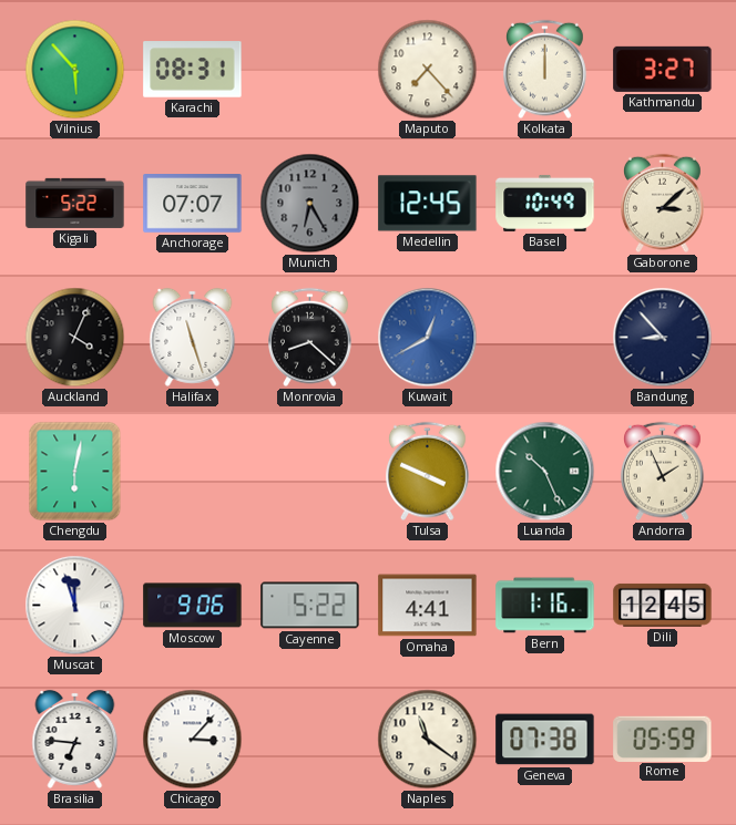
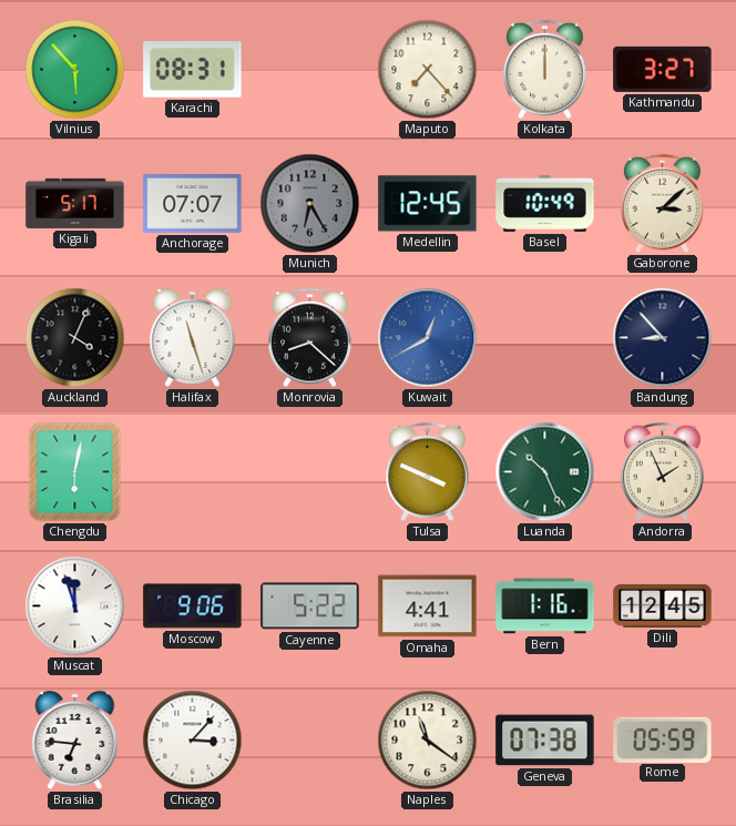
Kigali: 5:22 -> 5:17 (75, 203)
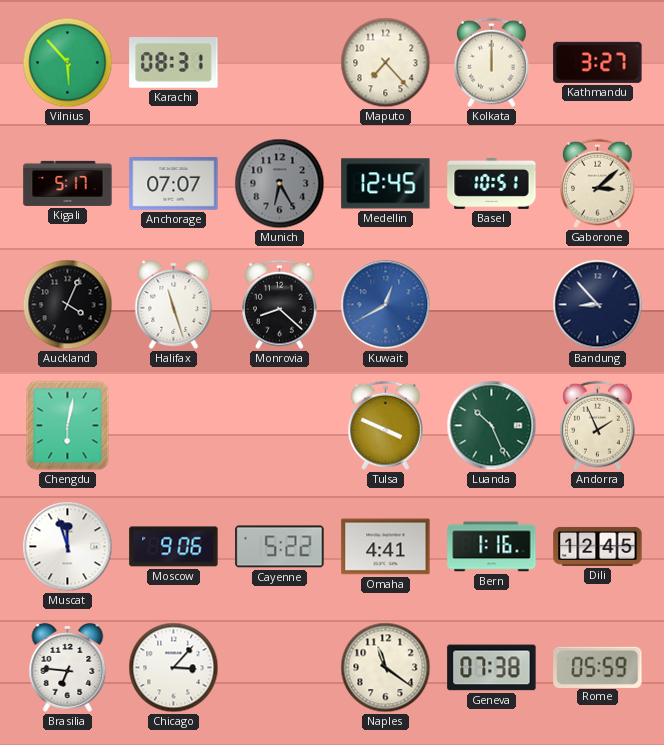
Basel: 10:49 -> 10:51 (492, 183)
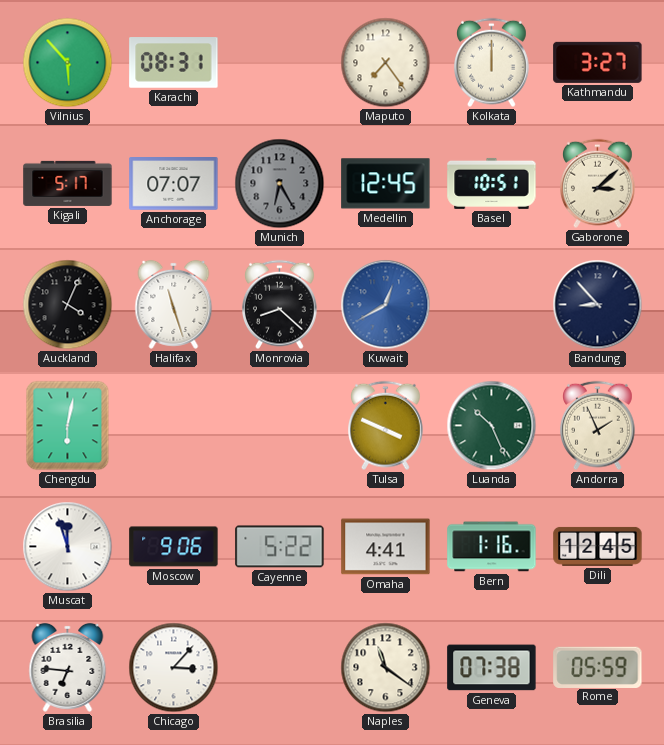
Maputo: 7:23 -> 7:24 (386, 63)
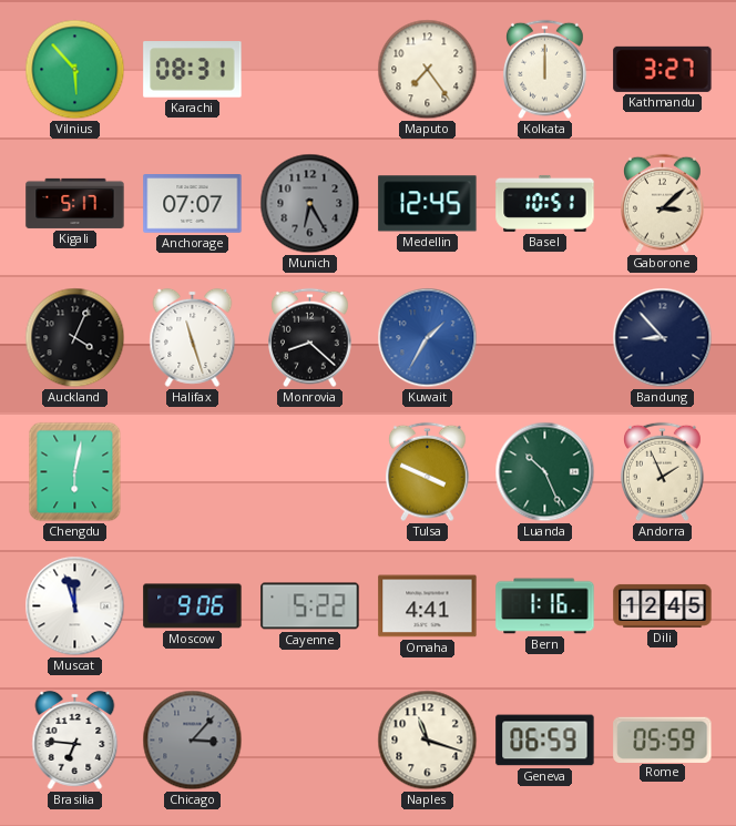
Kuwait: 12:40 -> 1:35 (428, 338)
Chicago dial: white -> grey (193, 741)
Naples: 11:21 -> 11:18 (428, 741)
Geneva: 07:38 -> 06:59 (545, 741)
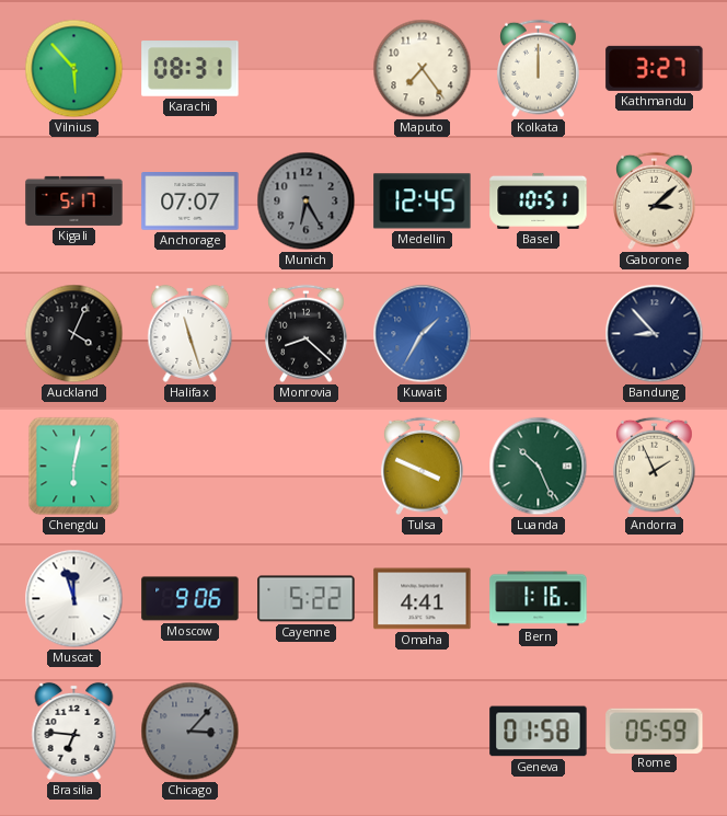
Dili: 12:45 -> none (663, 605)
Naples: 11:18 -> none (428, 741)
Geneva: 06:59 -> 01:58 (539, 732)
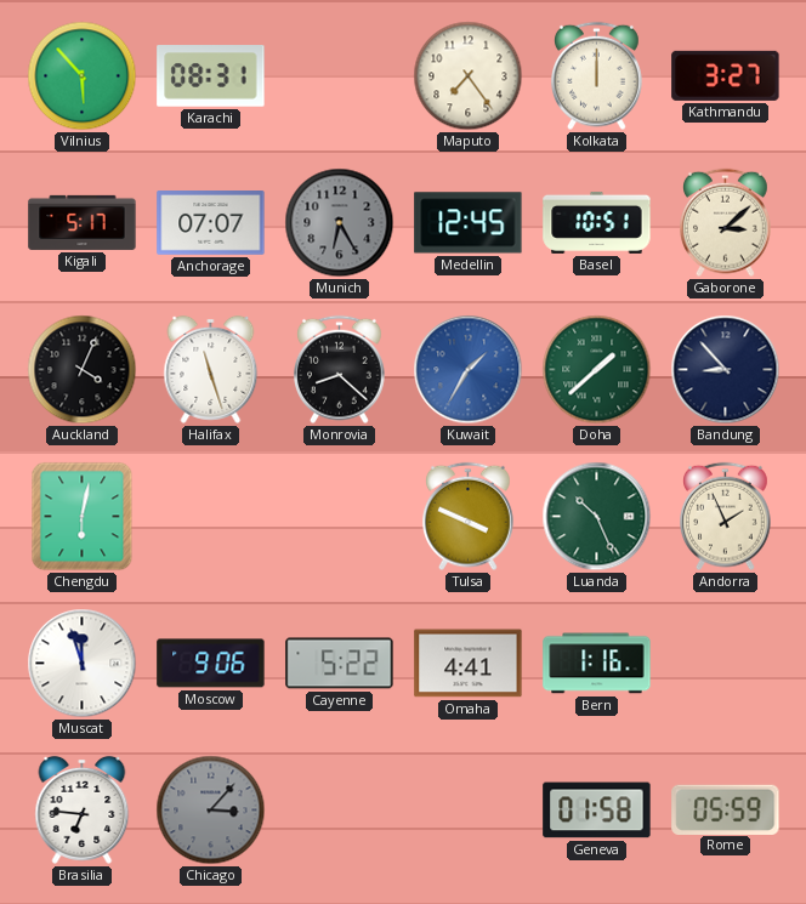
Doha: none -> 1:38 (597, 370)
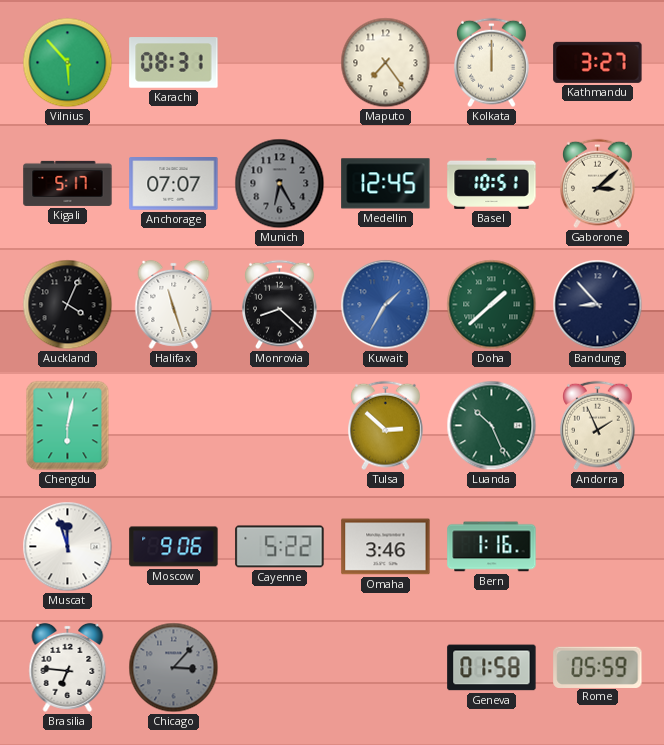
Tulsa: 3:49 -> 2:52 (386, 426)
Omaha: 4:41 -> 3:46 (386, 547)
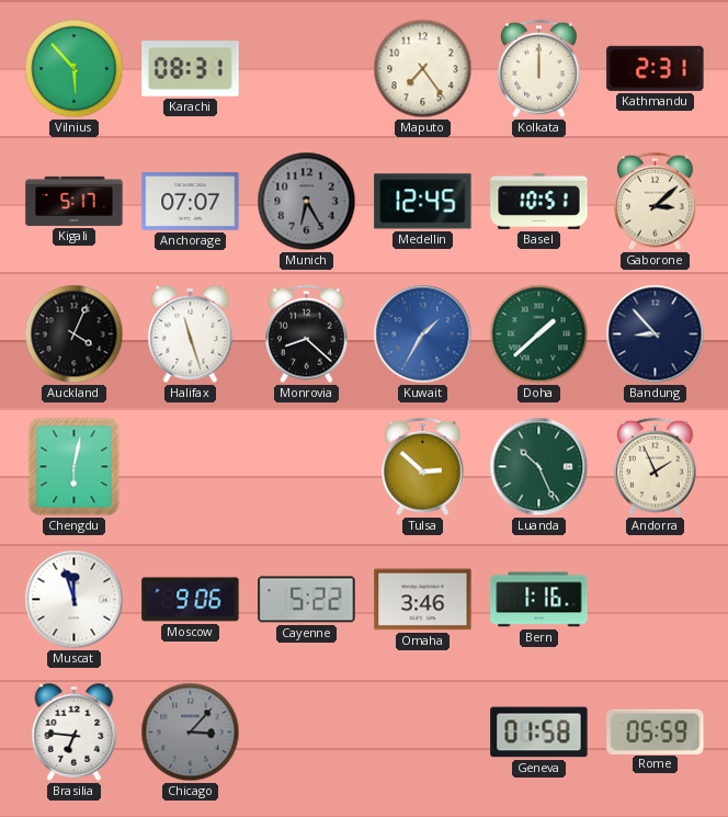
Kathmandu: 3:27 -> 2:31 (656, 68)
